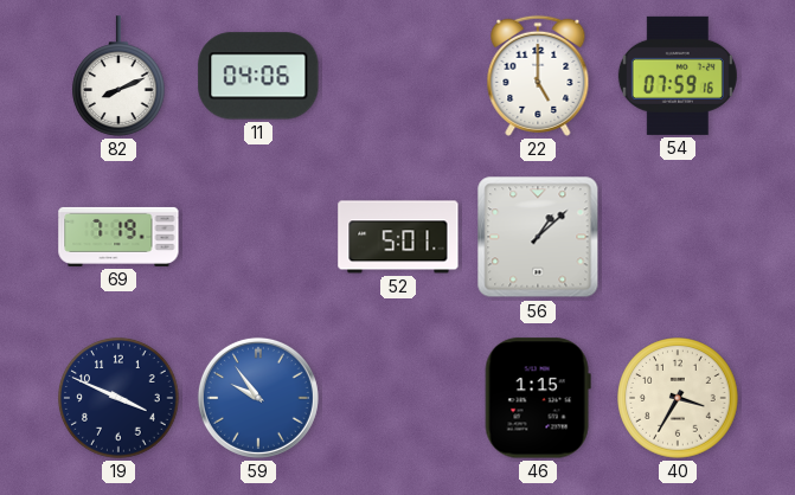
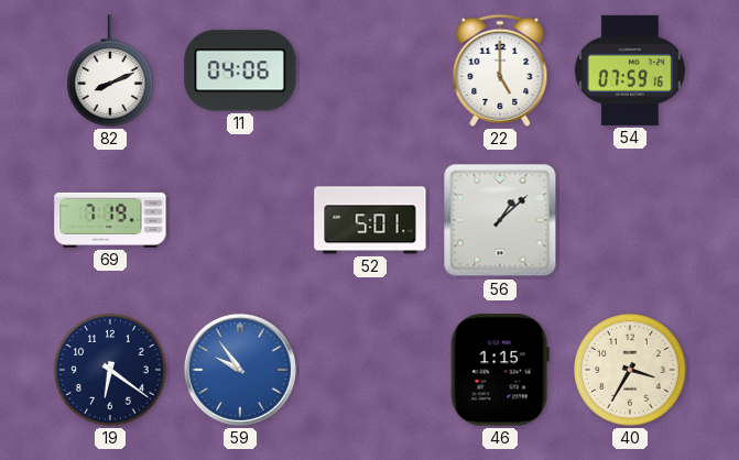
19: 3:49 -> 6:21 (110, 370)
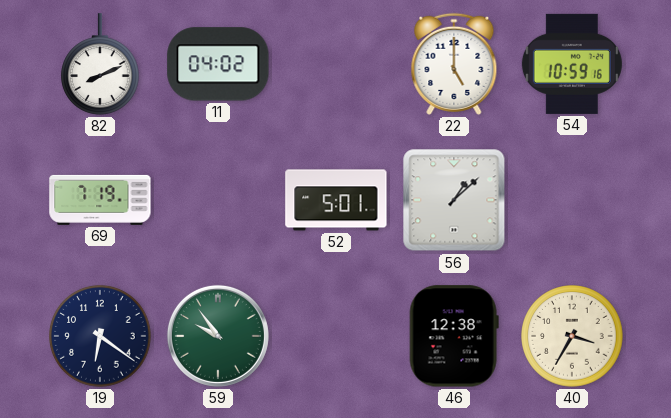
11: 04:06 -> 04:02 (218, 64)
54: 07:59 -> 10:59 (572, 64)
59 dial: blue -> green (218, 336)
46: 1:15 -> 12:38 (454, 336)
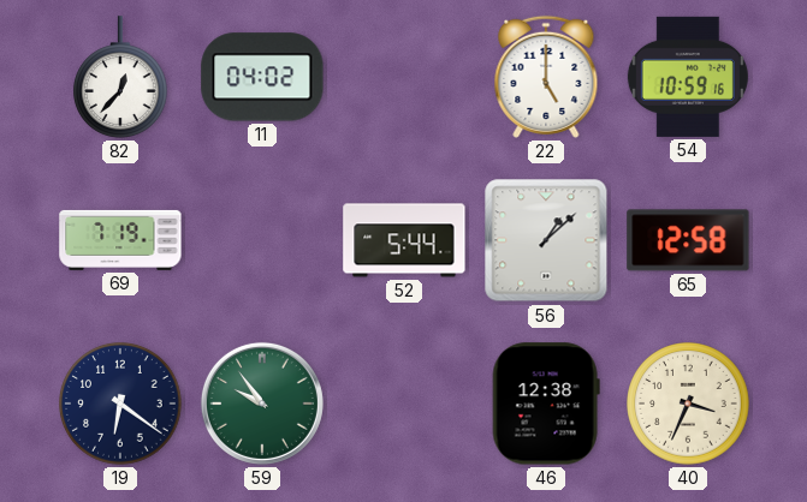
82: 8:11 -> 12:37 (121, 77)
52: 5:01 -> 5:44 (404, 240)
65: none -> 12:58 (688, 240)
40: 3:35 -> 3:34 (688, 404)
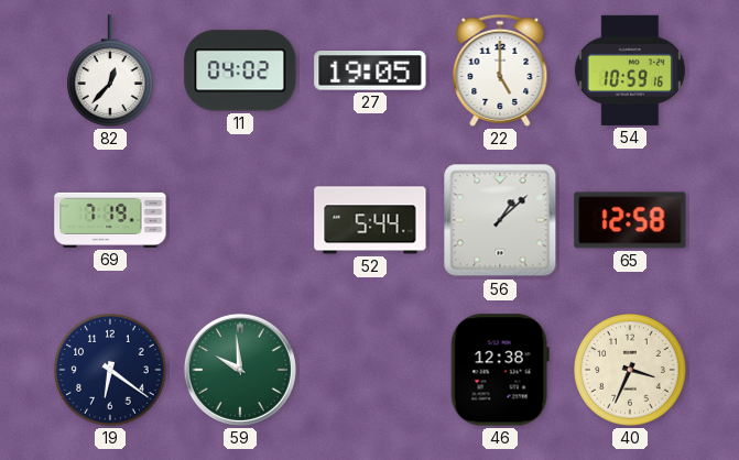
27: none -> 19:05 (370, 70)
59: 9:54 -> 9:59 (240, 370)
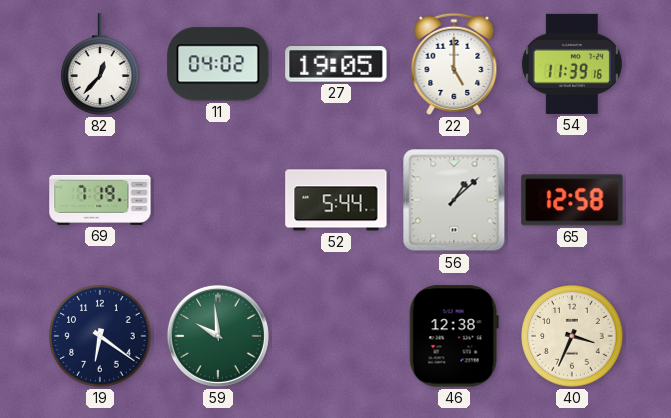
54: 10:59 -> 11:39 (572, 64)
